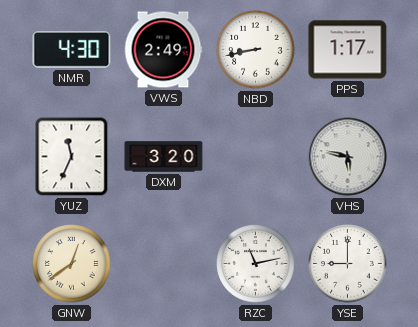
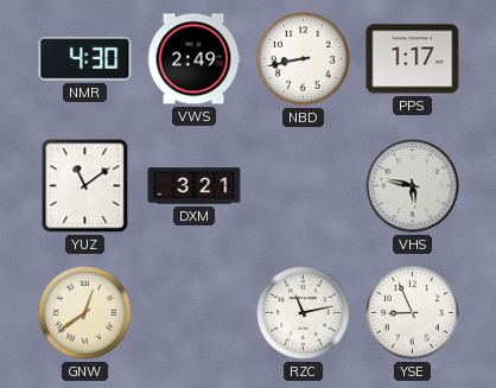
YUZ: 11:34 -> 11:09 (85, 186)
DXM: 3:20 -> 3:21 (195, 186)
YSE: 9:00 -> 8:56 (413, 313)
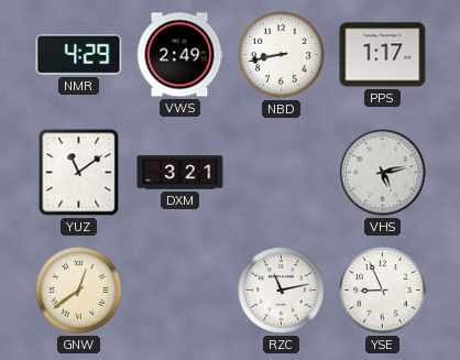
NMR: 4:30 -> 4:29 (79, 54)
VHS: 5:47 -> 5:13 (383, 173)
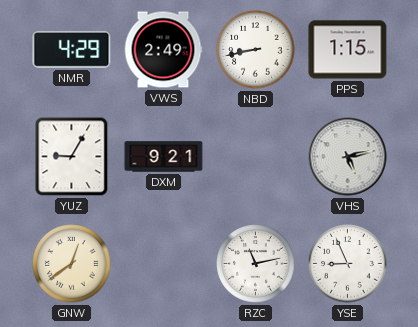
PPS: 1:17 -> 1:15 (348, 50)
YUZ: 11:09 -> 9:05 (72, 157)
DXM: 3:21 -> 9:21 (164, 157)
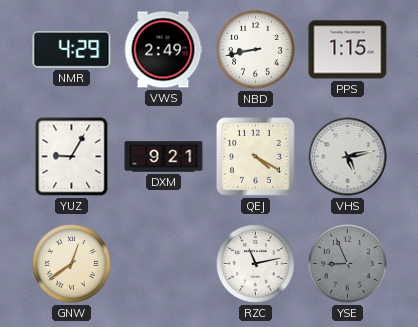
QEJ: none -> 4:20 (256, 157)
YSE dial: white -> grey (348, 264)
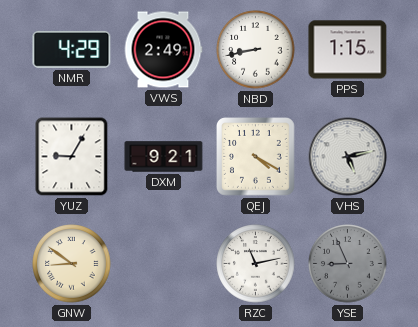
GNW: 12:39 -> 8:51 (72, 264)
